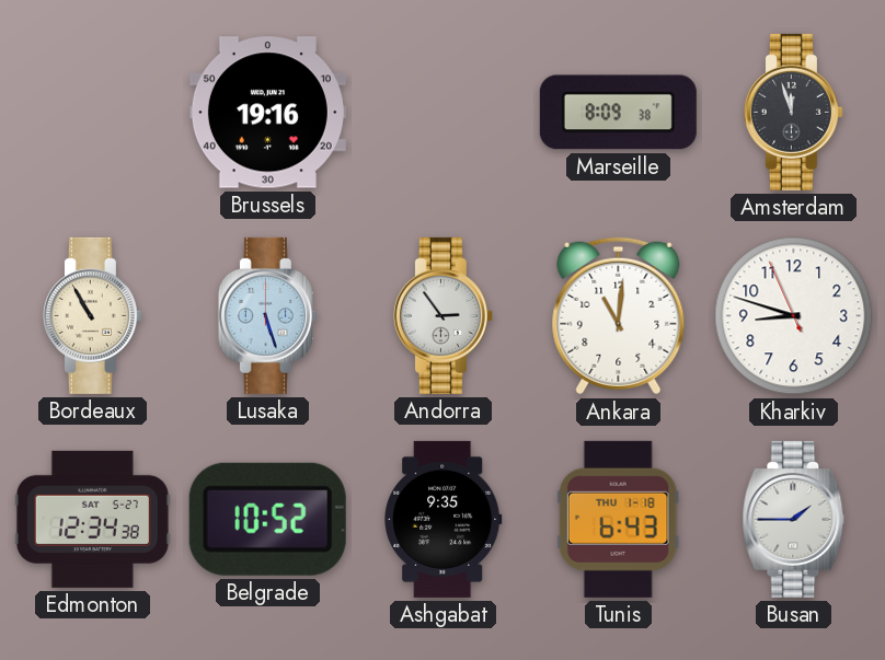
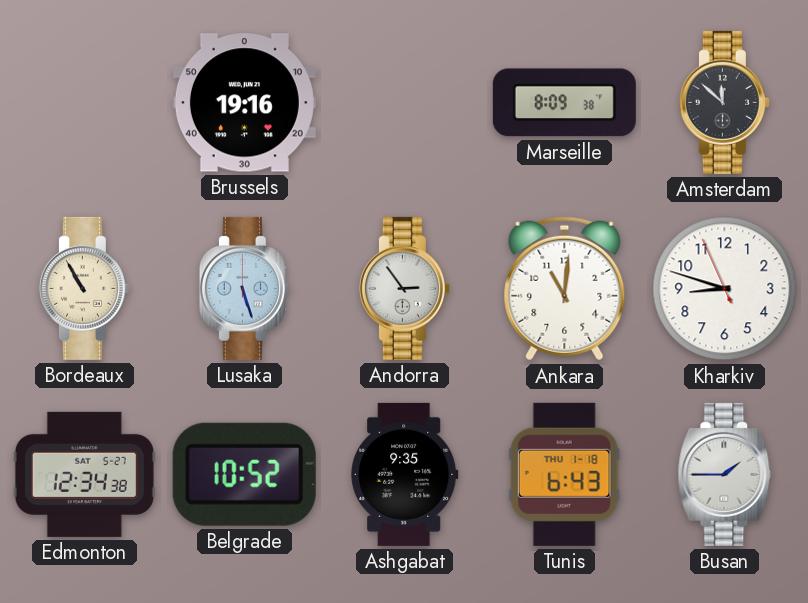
Amsterdam: 11:57 -> 11:52 (724, 102)
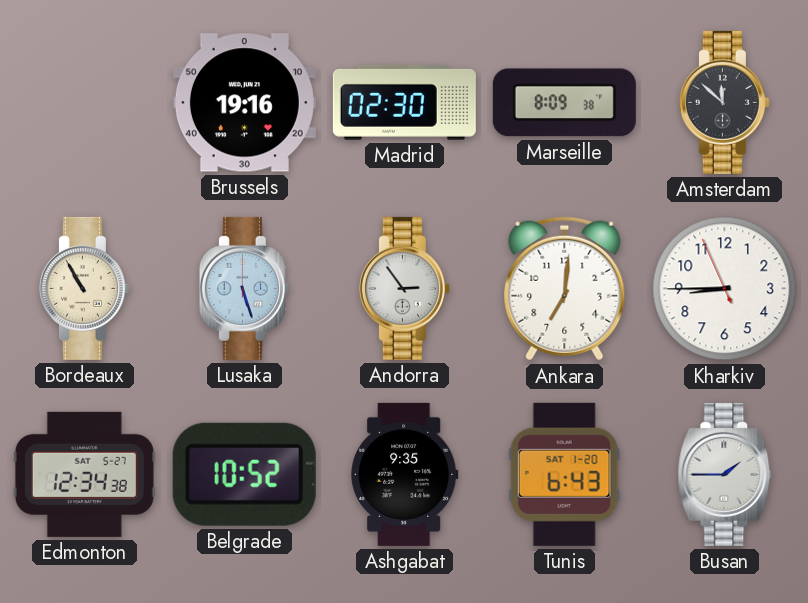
Madrid: none -> 02:30 (404, 102)
Ankara: 11:01 -> 7:01 (565, 289)
Kharkiv: 8:47 -> 8:44 (725, 289)
Tunis date: THU 1-18 -> SAT 1-20 (564, 474)
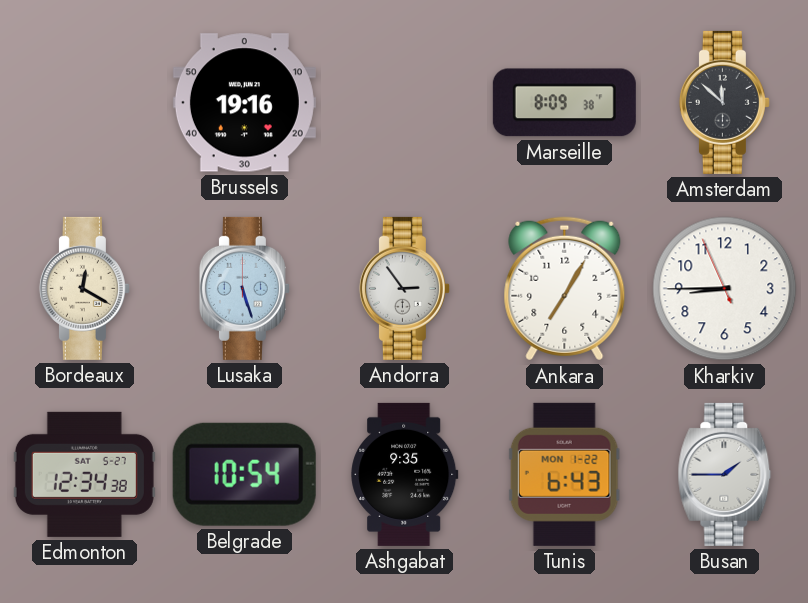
Madrid: 02:30 -> none (404, 102)
Bordeaux: 10:55 -> 12:20 (84, 288)
Ankara: 7:01 -> 7:05 (565, 289)
Belgrade: 10:52 -> 10:54 (244, 474)
Tunis date: SAT 1-20 -> MON 1-22 (564, 474)
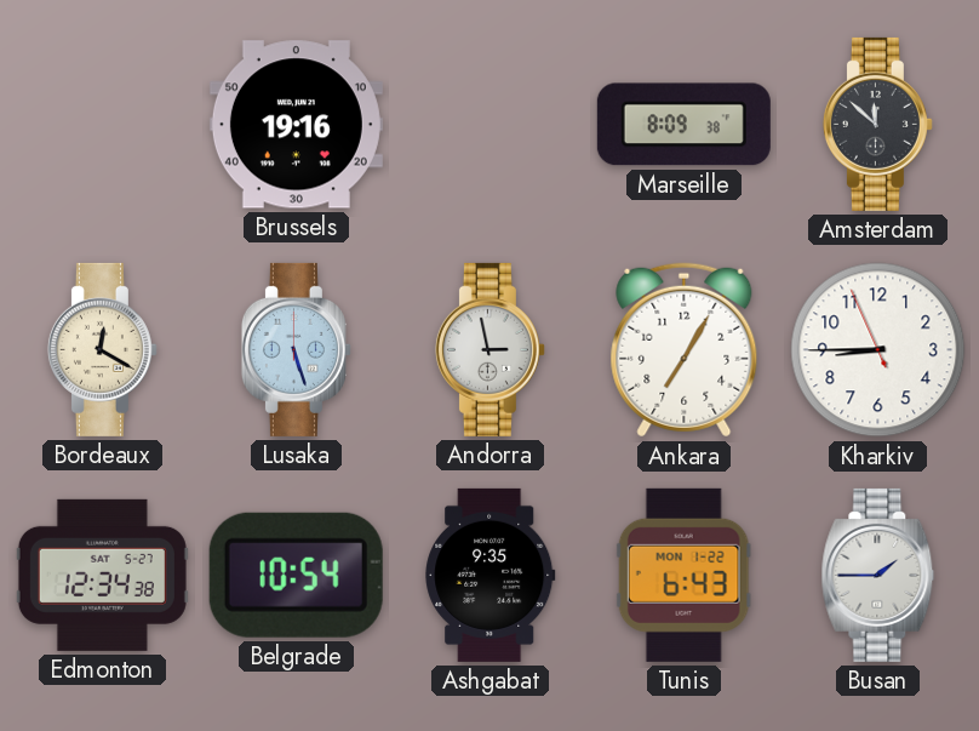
Andorra: 2:54 -> 2:58 (490, 349)
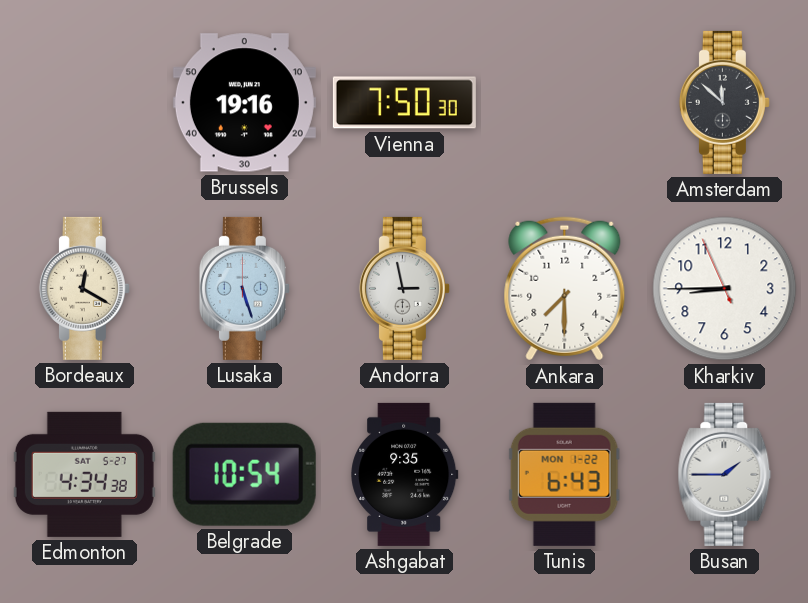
Vienna: none -> 7:50 (404, 103)
Marseille: 8:09 -> none (683, 125)
Ankara: 7:05 -> 7:30 (565, 289)
Edmonton: 12:34 -> 4:34 (84, 474)
